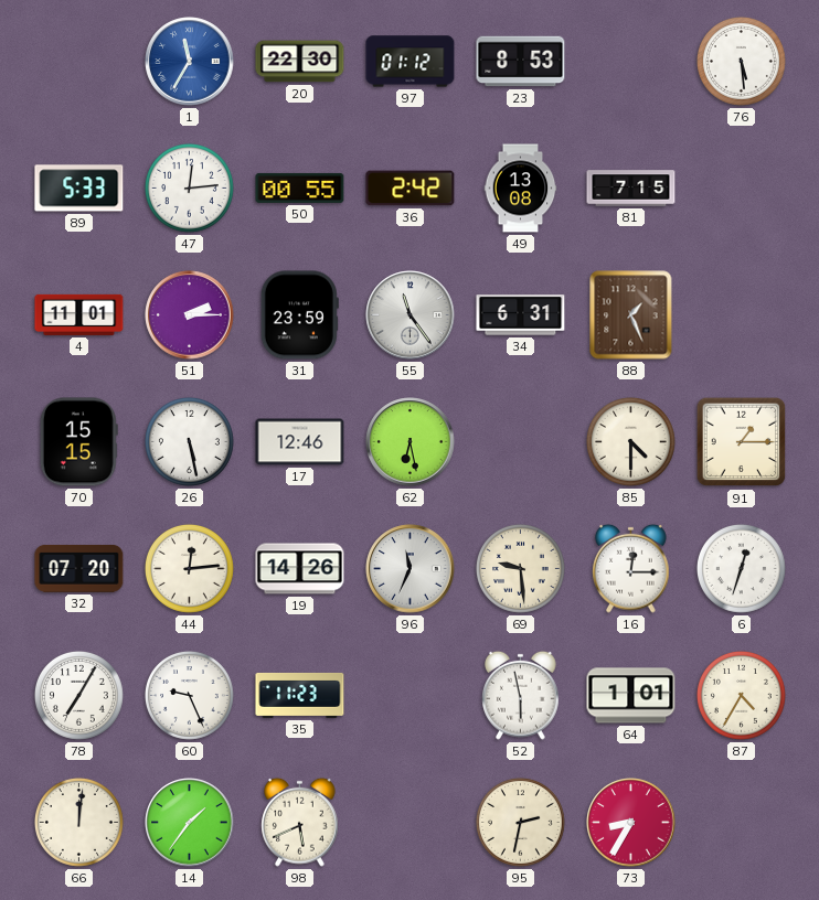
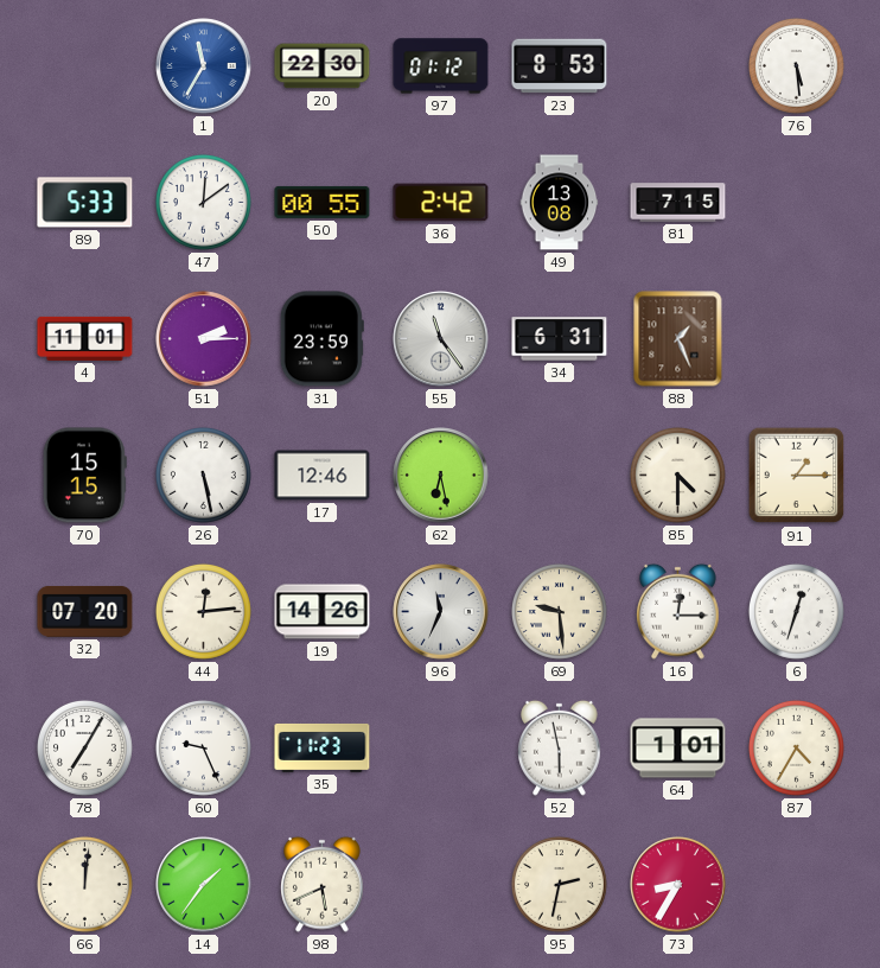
47: 12:14 -> 12:09 (203, 202)
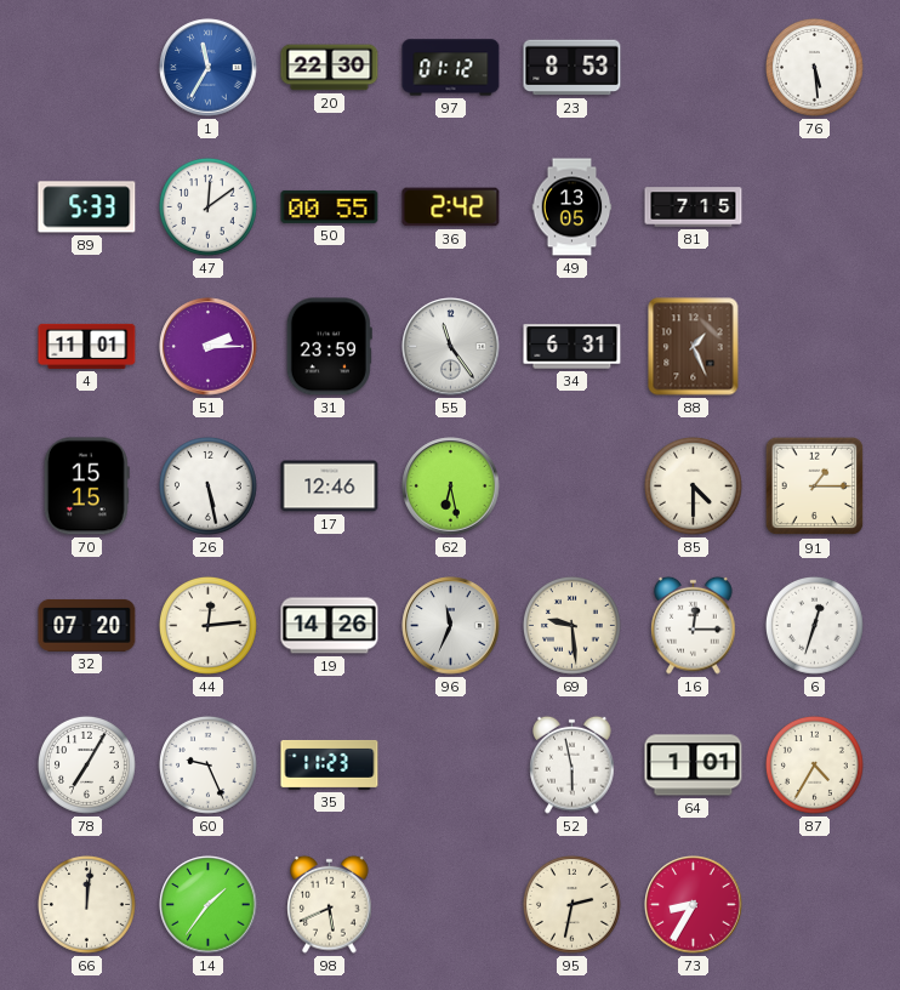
49: 13:08 -> 13:05 (573, 207)
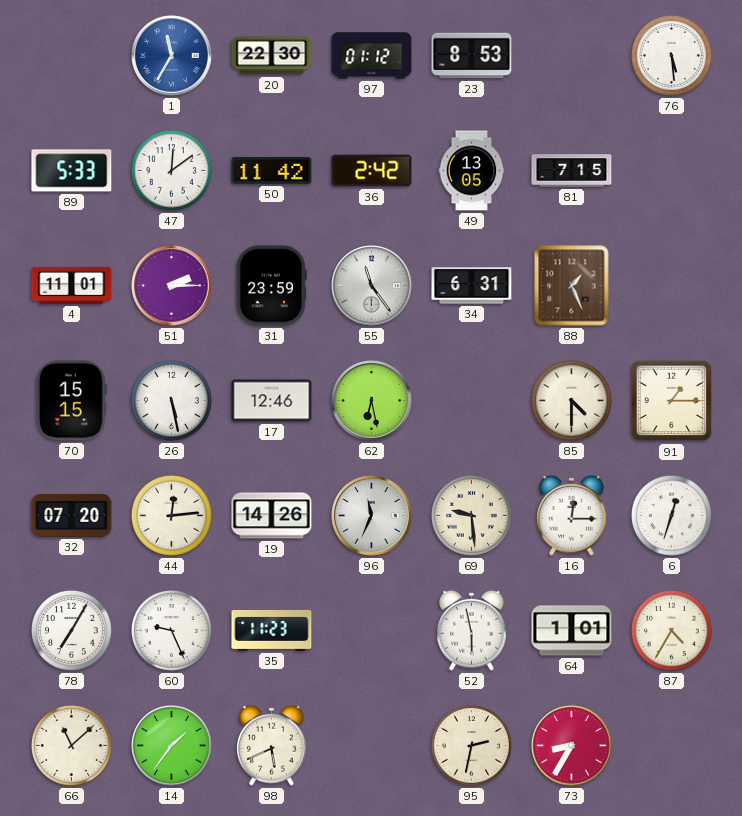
50: 00:55 -> 11:42 (272, 170)
66: 12:01 -> 11:08 (71, 745)
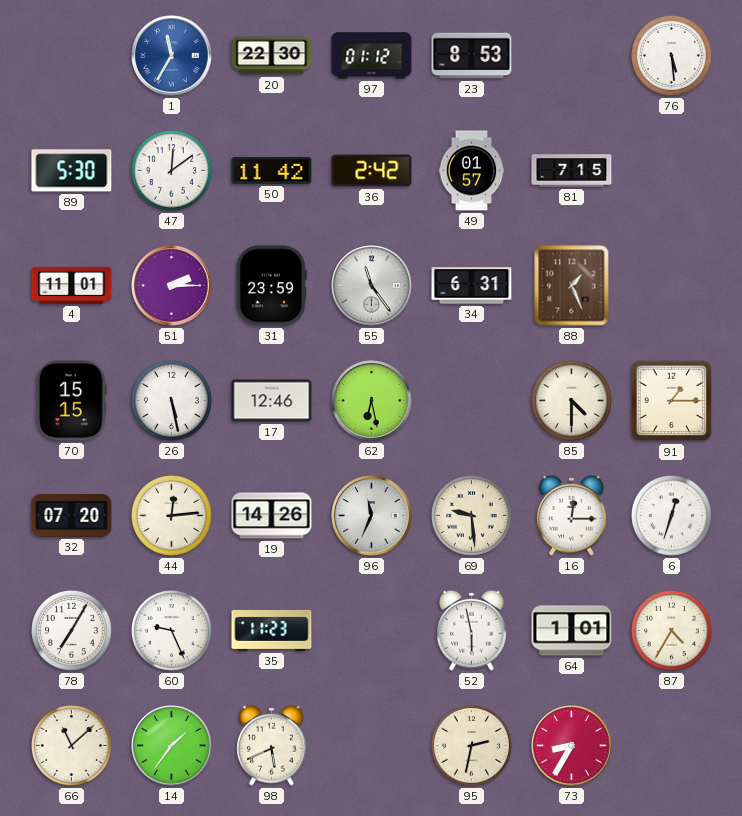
89: 5:33 -> 5:30 (72, 171)
49: 13:05 -> 01:57 (472, 171)
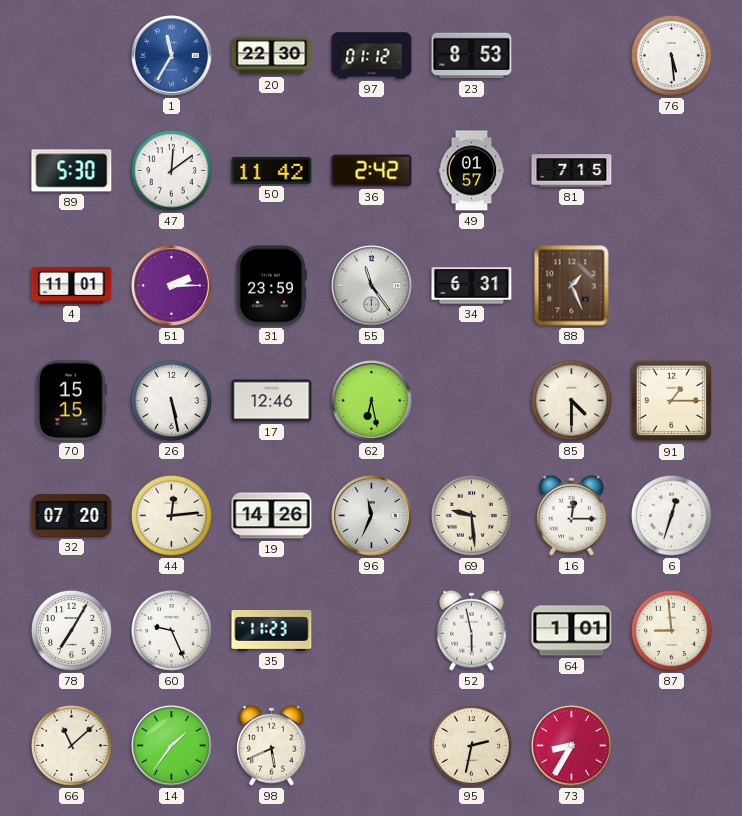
87: 4:35 -> 8:59 (671, 630)
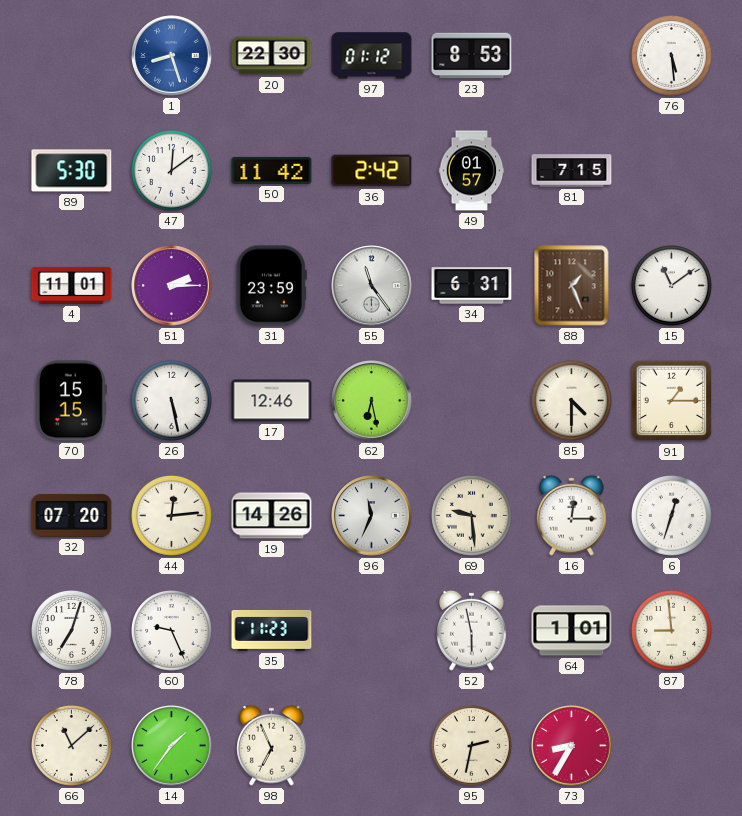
1: 11:35 -> 8:27 (172, 56)
15: none -> 11:09 (671, 285)
78: 7:05 -> 7:03 (71, 630)
98: 5:41 -> 6:56 (272, 745)
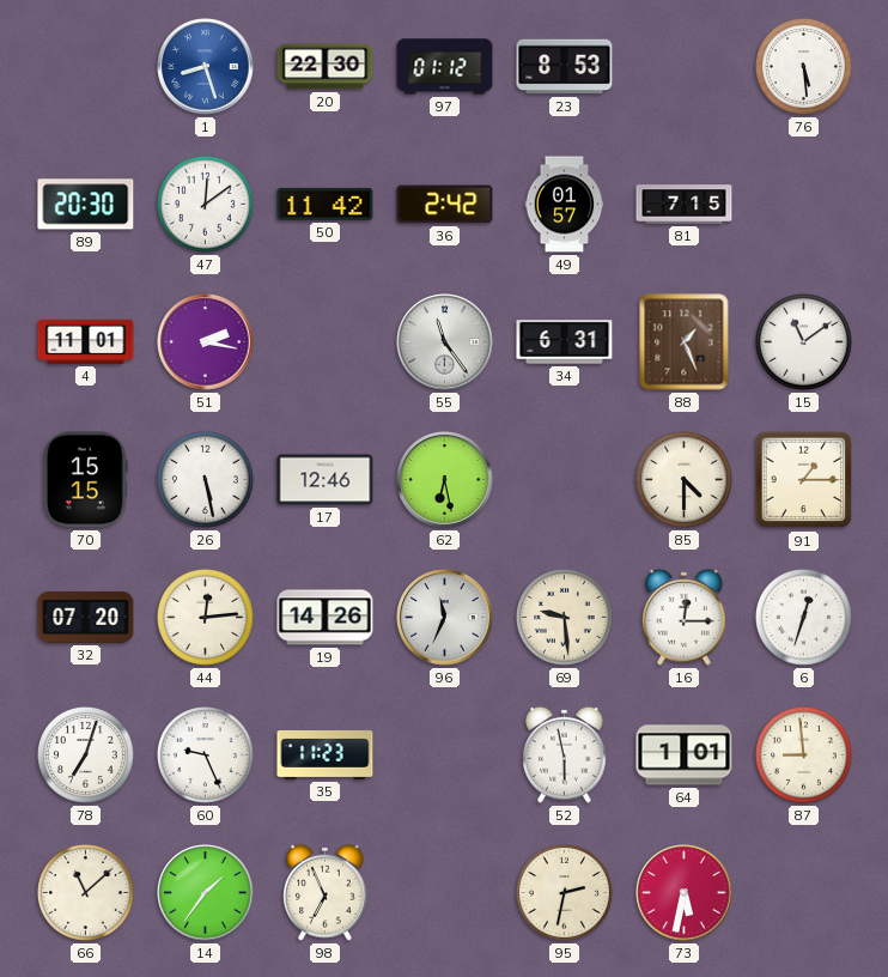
89: 5:30 -> 20:30 (86, 205)
51: 2:15 -> 2:17 (206, 342)
31: 23:59 -> none (271, 286)
73: 8:35 -> 5:32 (685, 893)
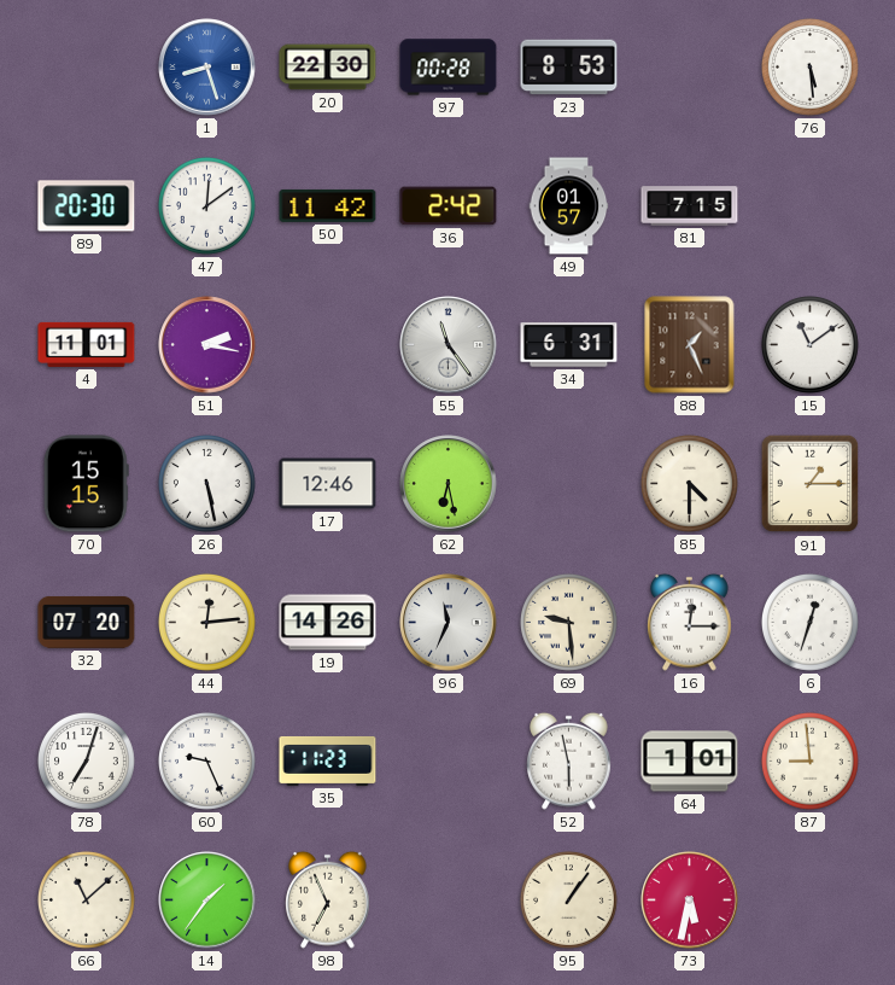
97: 01:12 -> 00:28 (449, 68)
95: 2:32 -> 1:06 (568, 899)
